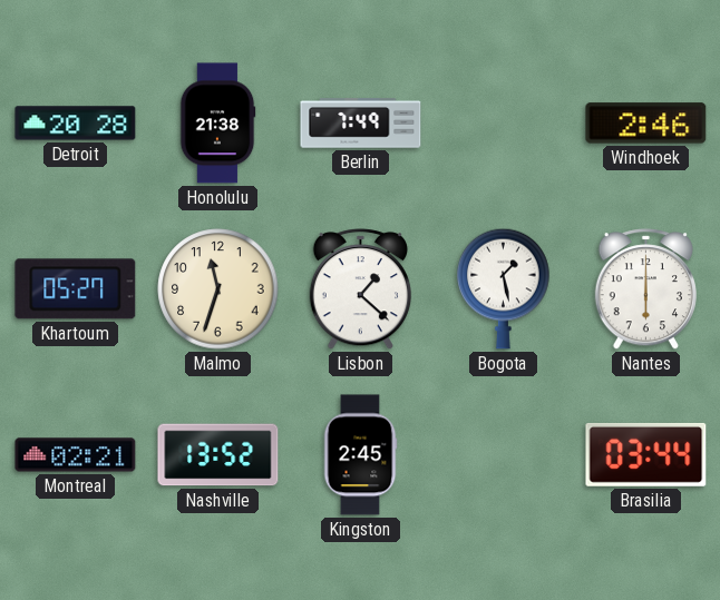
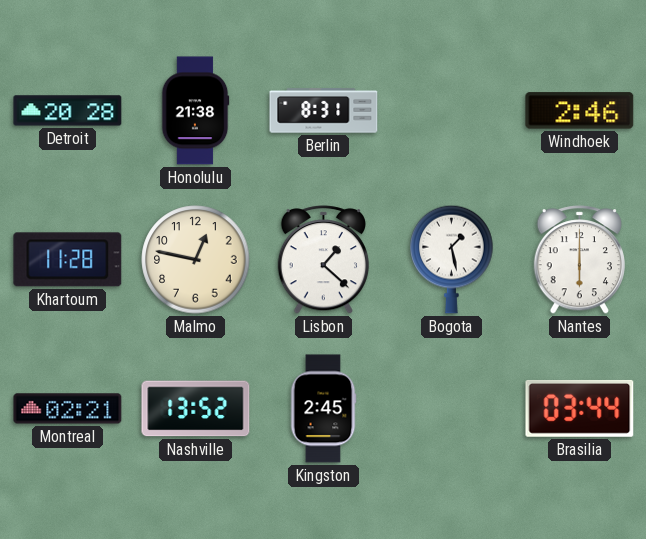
Berlin: 7:49 -> 8:31 (324, 111)
Khartoum: 05:27 -> 11:28 (68, 260)
Malmo: 11:33 -> 12:47 (196, 260)
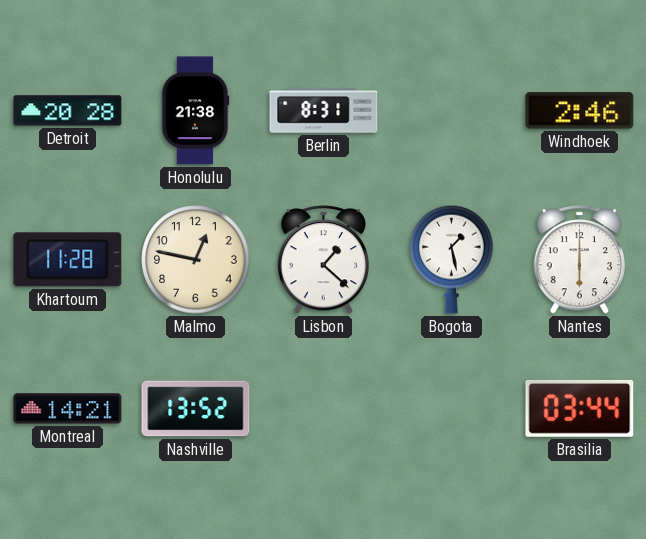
Montreal: 02:21 -> 14:21 (68, 409)
Kingston: 2:45 -> none (323, 409)
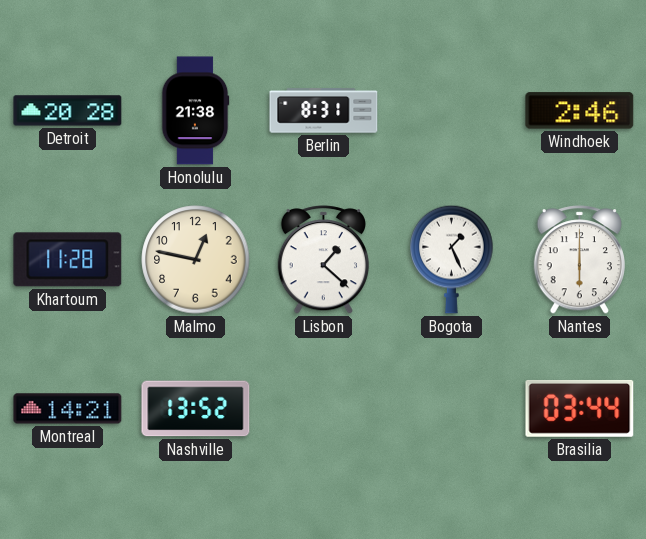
Bogota: 1:28 -> 1:26 (452, 259)
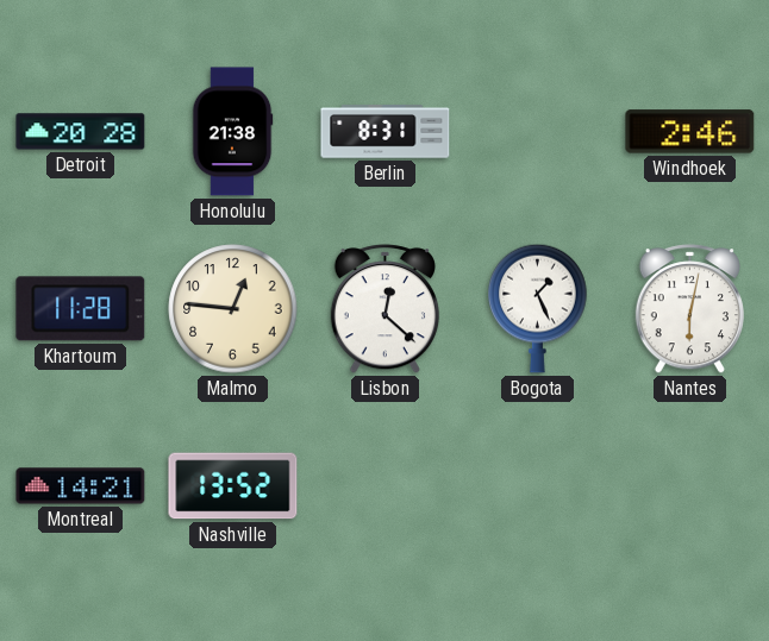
Malmo: 12:47 -> 12:46 (233, 309)
Lisbon: 1:22 -> 12:22 (384, 309)
Nantes: 6:00 -> 6:02 (689, 309)
Brasilia: 03:44 -> none (580, 408)
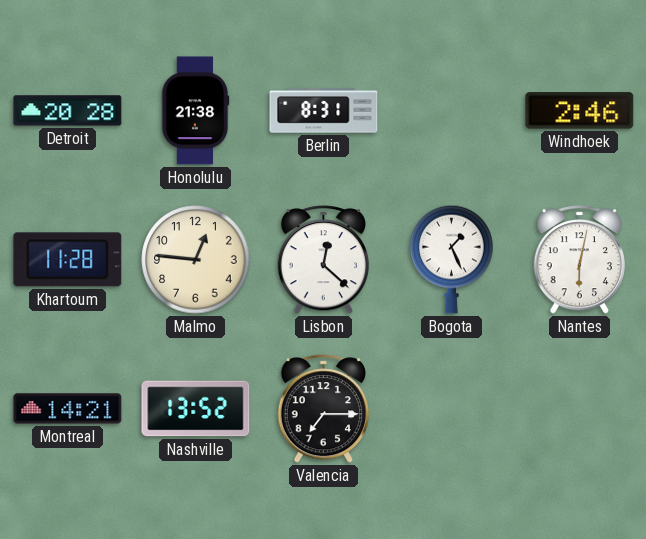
Valencia: none -> 7:15 (323, 409)
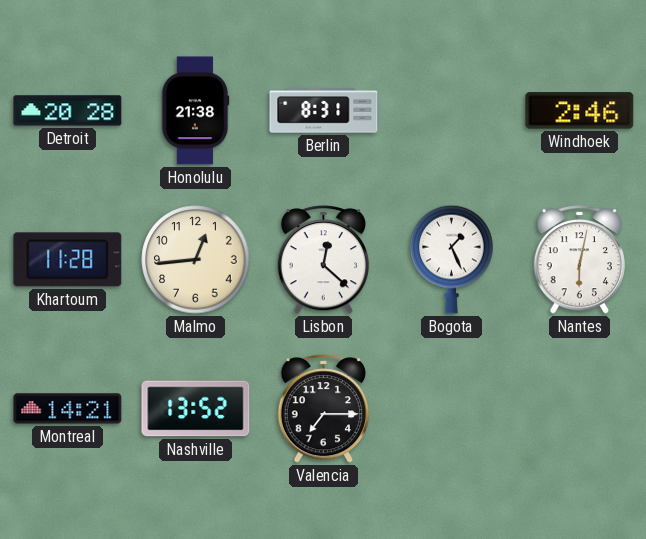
Malmo: 12:46 -> 12:44 (196, 260)
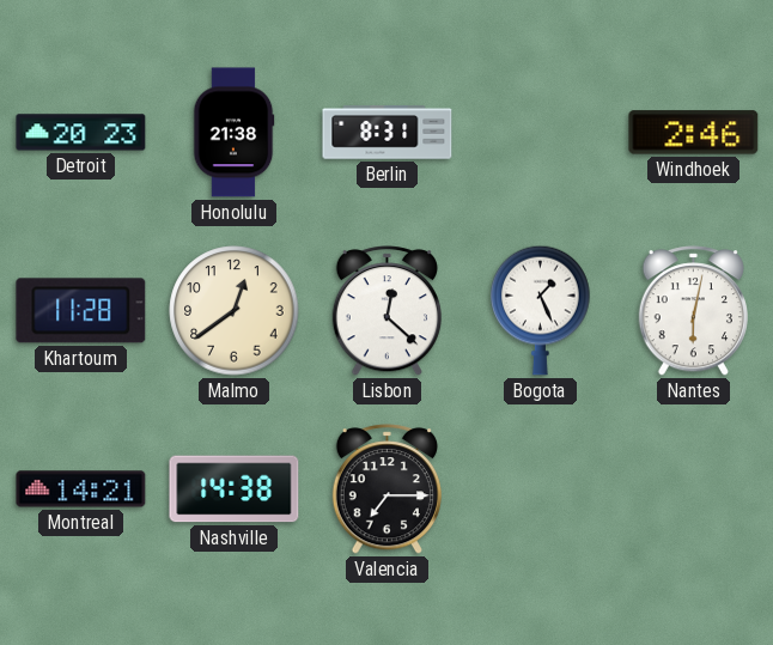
Detroit: 20:28 -> 20:23 (81, 133)
Malmo: 12:44 -> 12:39 (235, 311)
Nashville: 13:52 -> 14:38 (235, 489)
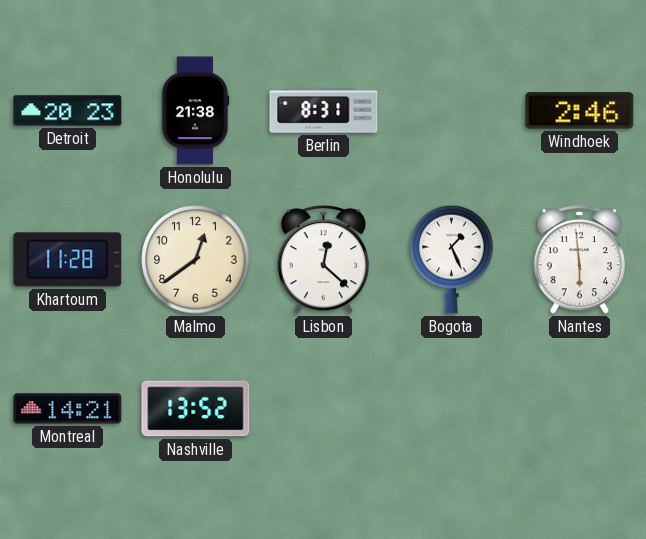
Nantes: 6:02 -> 5:59 (579, 260)
Nashville: 14:38 -> 13:52 (196, 409)
Valencia: 7:15 -> none (386, 489)
